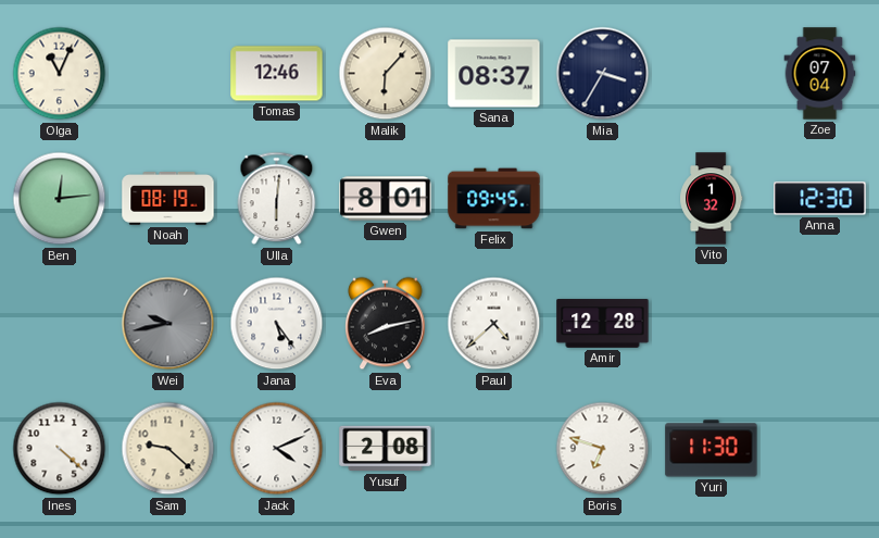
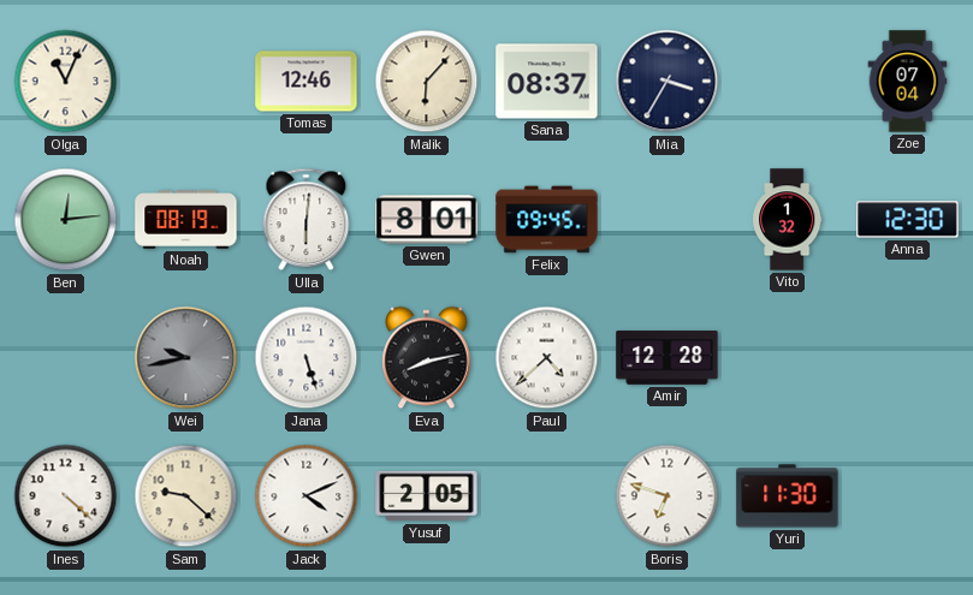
Jana: 5:24 -> 5:27 (307, 358)
Yusuf: 2:08 -> 2:05 (427, 496)
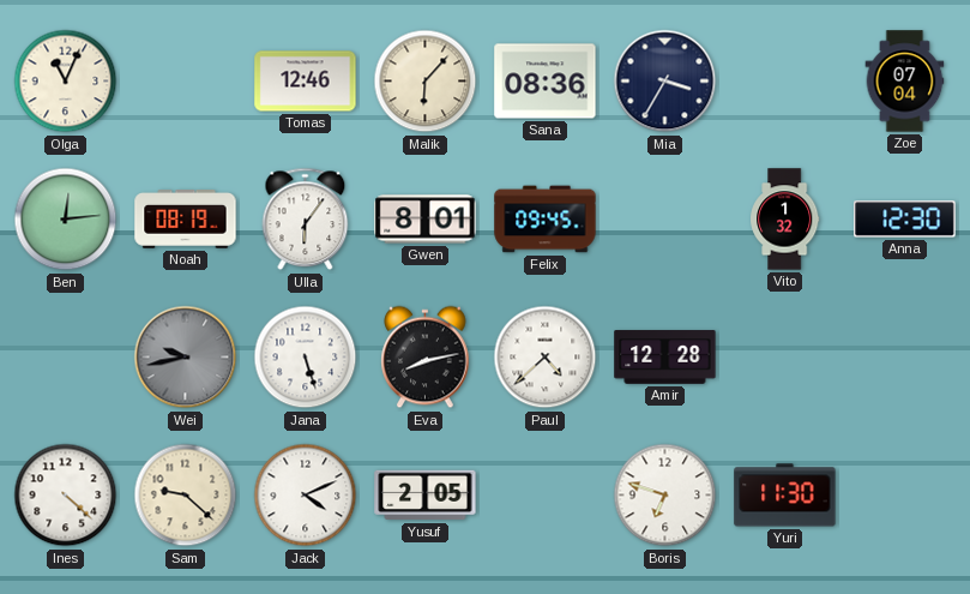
Sana: 08:37 -> 08:36 (546, 82)
Ulla: 6:01 -> 6:06 (306, 220)
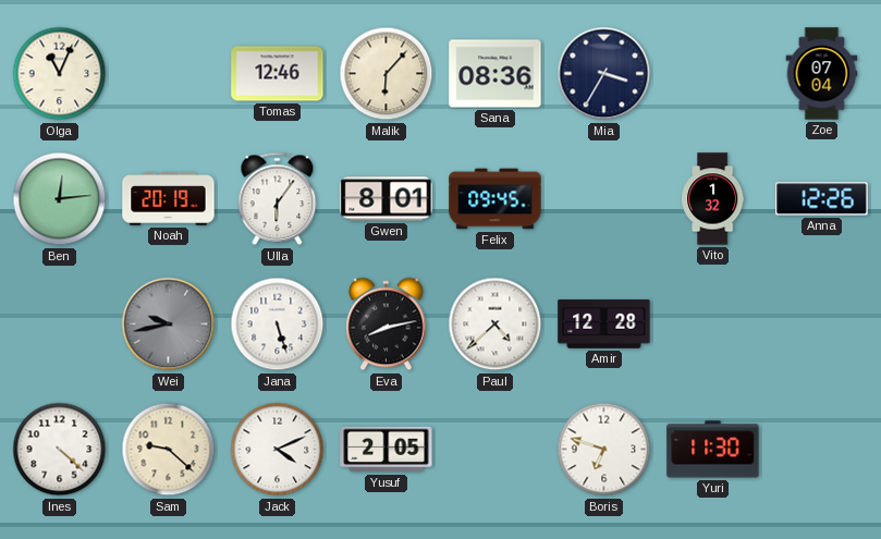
Noah: 08:19 -> 20:19 (169, 199)
Anna: 12:30 -> 12:26 (822, 199)
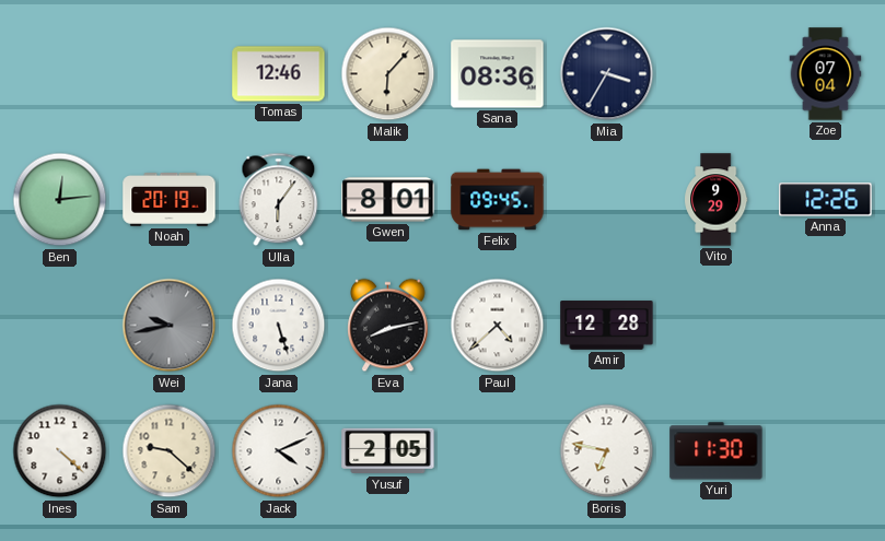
Olga: 11:04 -> none (60, 74)
Vito: 1:32 -> 9:29 (717, 200)
Boris: 6:48 -> 6:47 (607, 451)
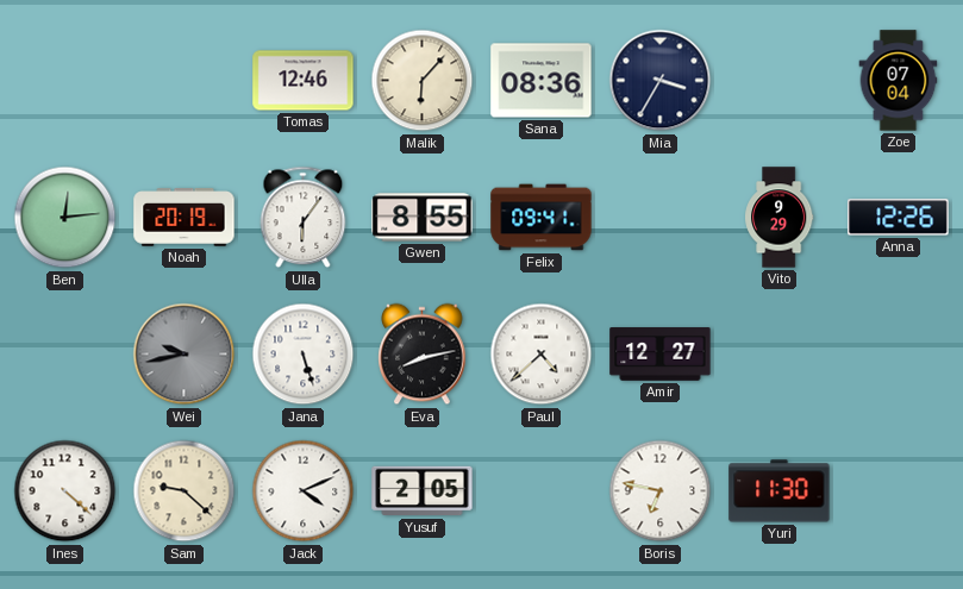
Gwen: 8:01 -> 8:55 (423, 218)
Felix: 09:45 -> 09:41 (542, 218)
Amir: 12:28 -> 12:27 (661, 355)
